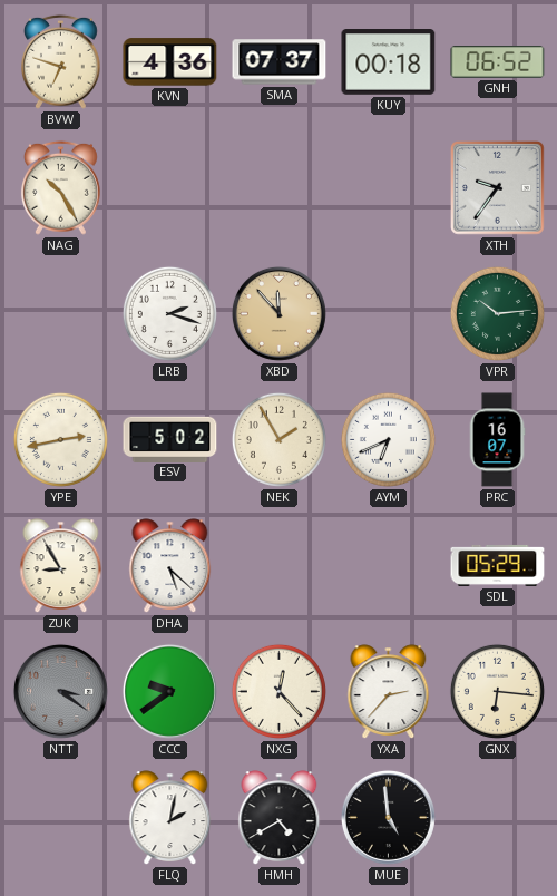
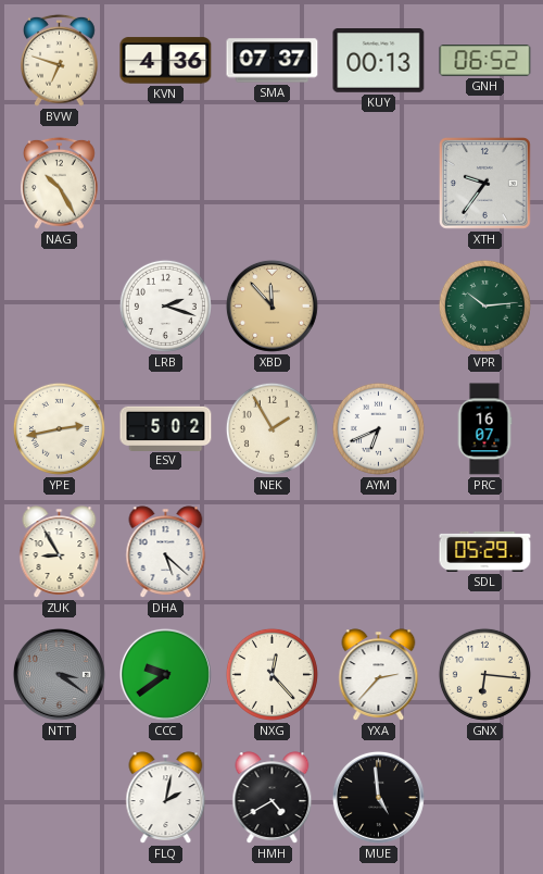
KUY: 00:18 -> 00:13 (379, 61)
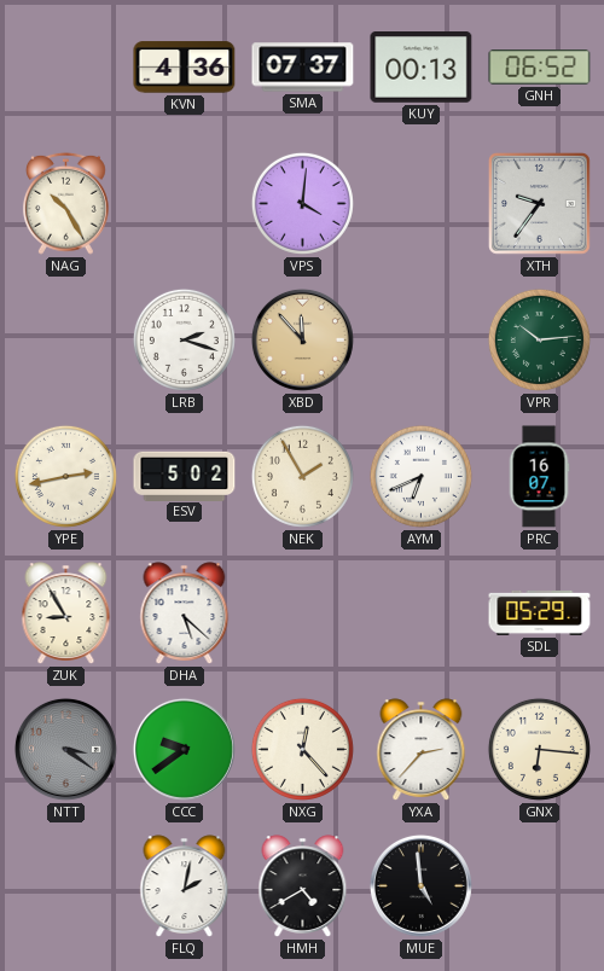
BVW: 6:48 -> none (60, 60)
VPS: none -> 4:01 (302, 203)
